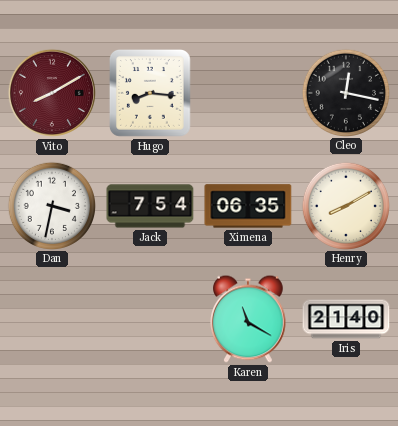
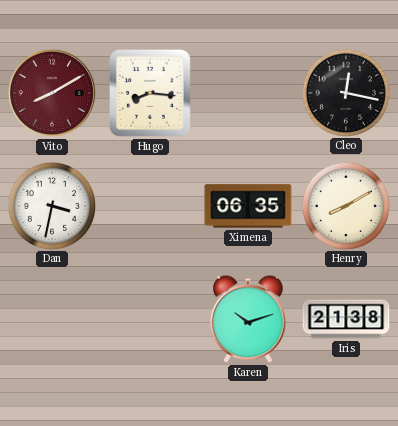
Jack: 7:54 -> none (150, 206)
Karen: 11:20 -> 10:12 (249, 319)
Iris: 21:40 -> 21:38 (346, 319)
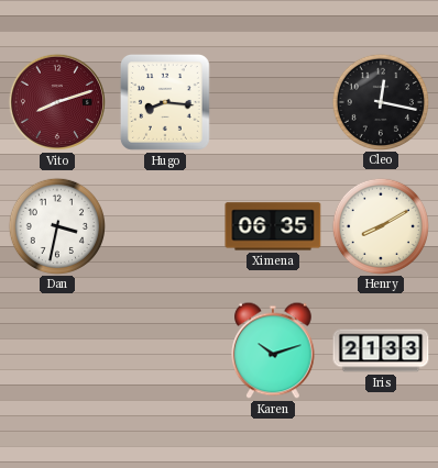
Vito: 8:10 -> 8:12 (57, 102)
Iris: 21:38 -> 21:33 (381, 350)
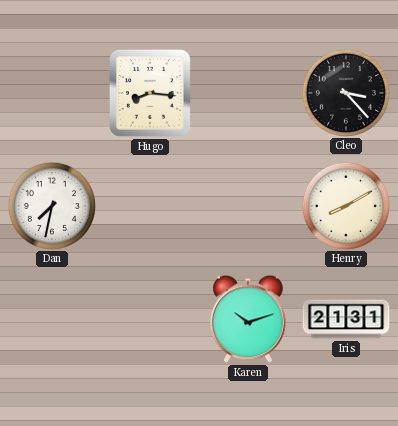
Vito: 8:12 -> none (57, 102)
Cleo: 12:17 -> 3:23 (345, 92)
Dan: 3:32 -> 7:32 (51, 205)
Ximena: 06:35 -> none (273, 226)
Iris: 21:33 -> 21:31 (346, 319)
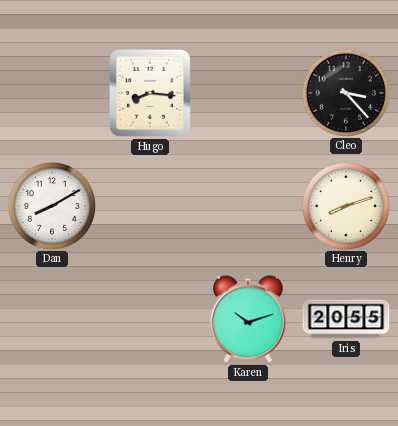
Dan: 7:32 -> 8:10 (51, 205)
Henry: 8:10 -> 8:12 (345, 205)
Iris: 21:31 -> 20:55 (346, 319)
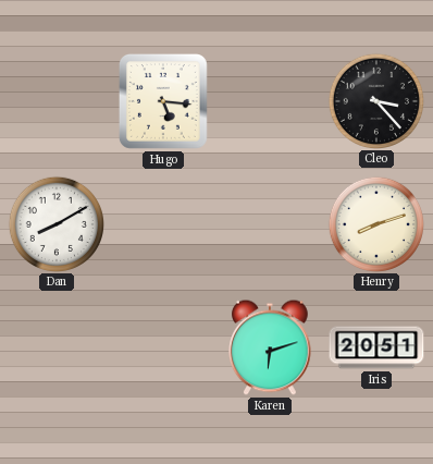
Hugo: 8:16 -> 5:16 (163, 102)
Karen: 10:12 -> 6:12 (271, 347)
Iris: 20:55 -> 20:51 (376, 347)
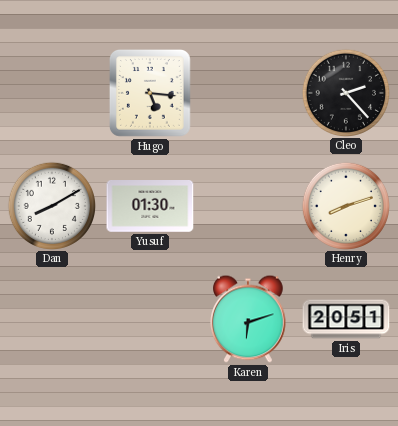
Cleo: 3:23 -> 2:23 (345, 92)
Yusuf: none -> 01:30 (150, 207)
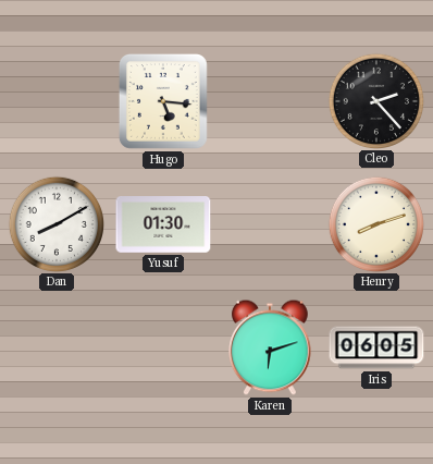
Iris: 20:51 -> 06:05 (376, 347)
